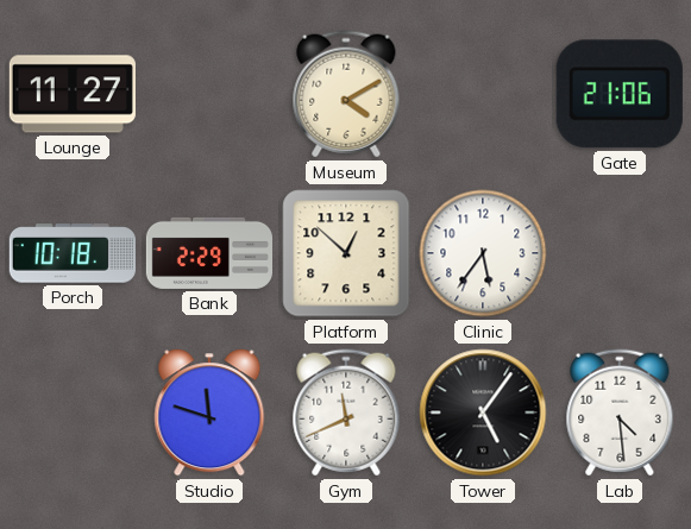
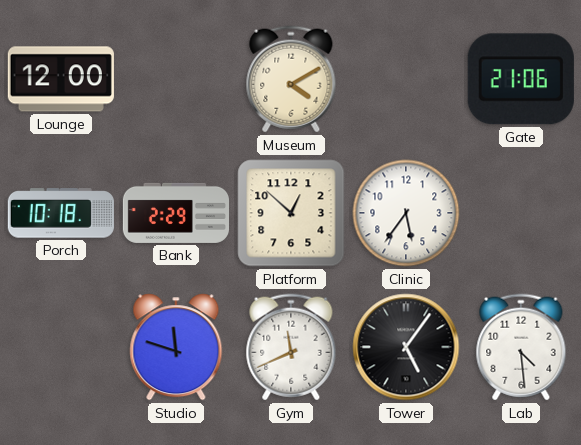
Lounge: 11:27 -> 12:00 (61, 79)
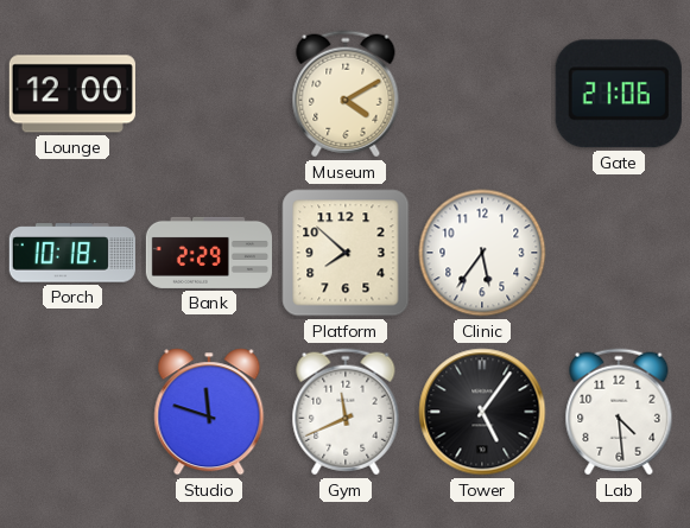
Platform: 12:52 -> 7:52 (346, 253)
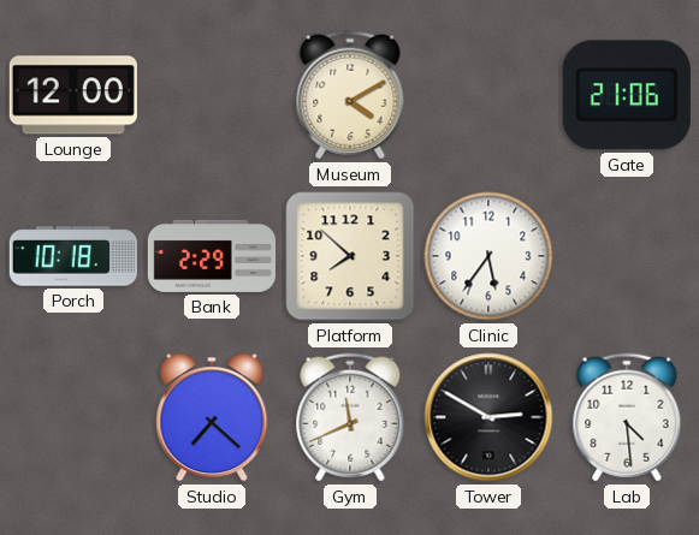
Studio: 11:48 -> 7:22 (212, 417)
Tower: 5:06 -> 2:50 (488, 417)
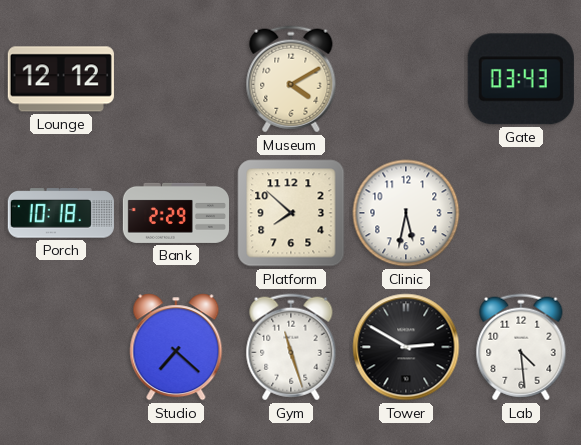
Lounge: 12:00 -> 12:12 (61, 79)
Gate: 21:06 -> 03:43 (521, 79)
Clinic: 5:36 -> 5:32 (406, 213)
Gym: 11:41 -> 11:27 (291, 347)
